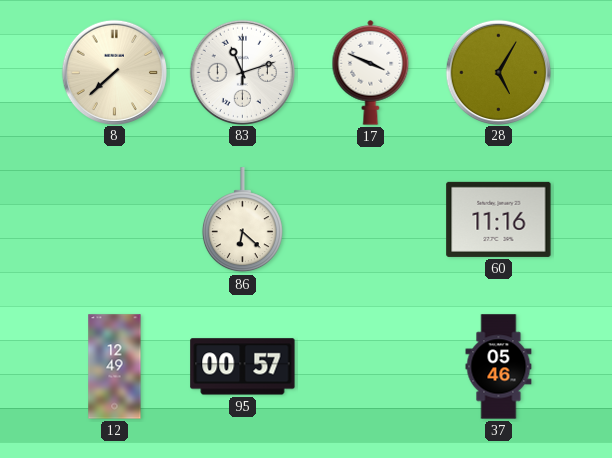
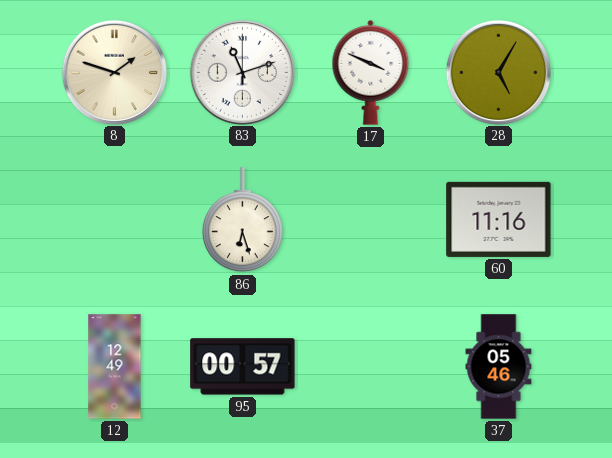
8: 7:38 -> 1:48 (114, 72)
86: 6:22 -> 6:27 (242, 220)
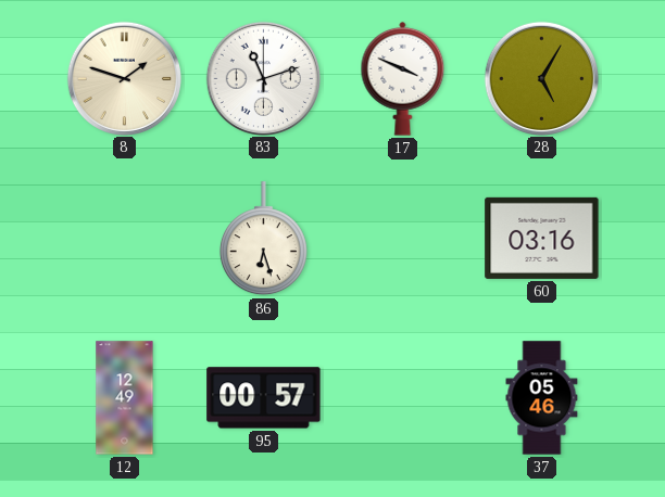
60: 11:16 -> 03:16 (542, 238)
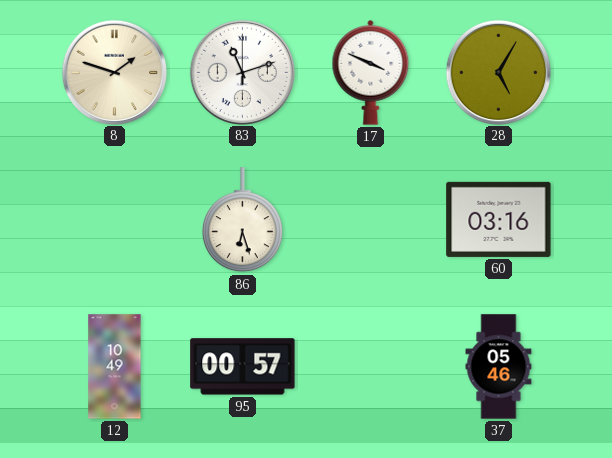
12: 12:49 -> 10:49 (115, 367)
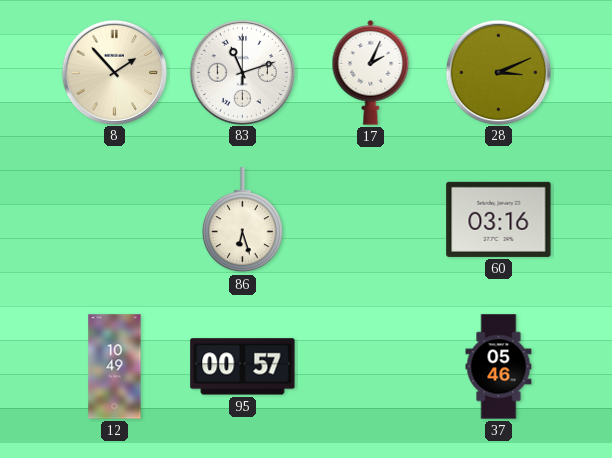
8: 1:48 -> 1:53 (114, 72)
17: 3:49 -> 2:04 (371, 72)
28: 5:05 -> 3:11 (498, 72)
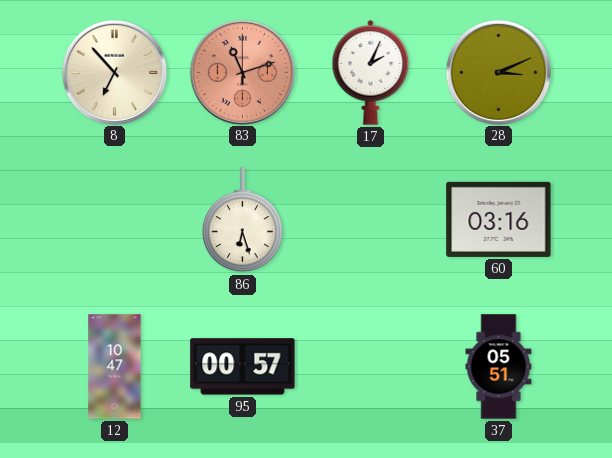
8: 1:53 -> 6:53 (114, 72)
83 dial: white -> salmon (242, 72)
12: 10:49 -> 10:47 (115, 367)
37: 05:46 -> 05:51 (499, 367)
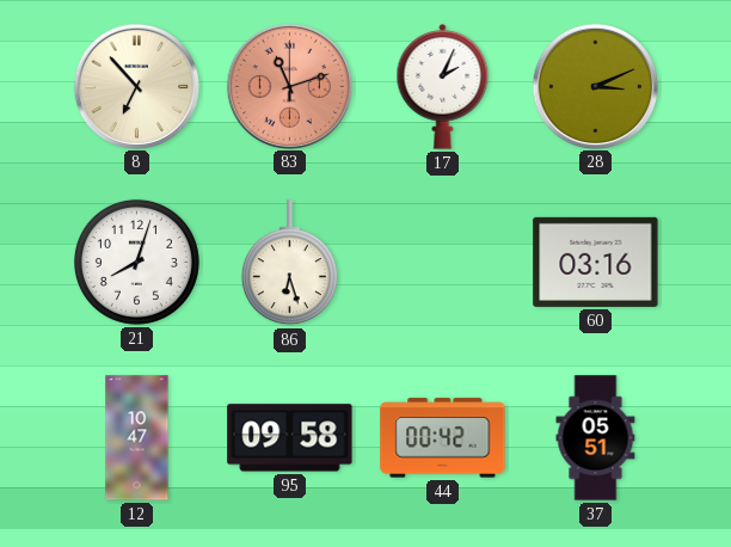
21: none -> 8:03 (136, 262)
95: 00:57 -> 09:58 (290, 438)
44: none -> 00:42 (443, 438)
